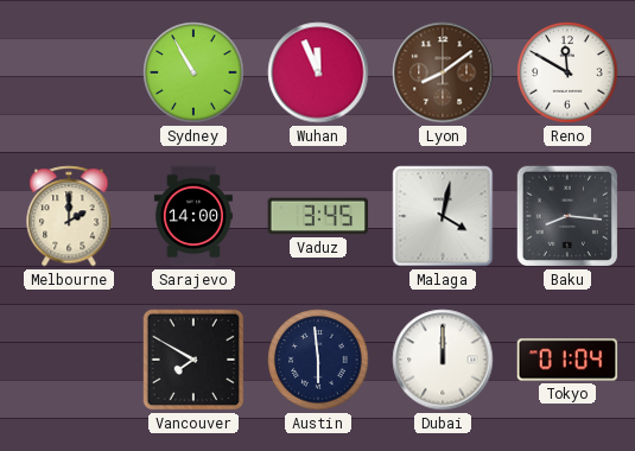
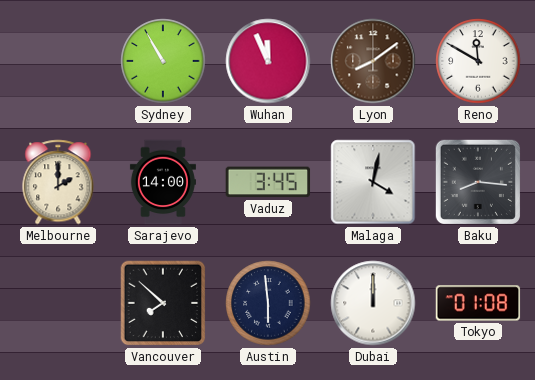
Vancouver: 7:50 -> 7:52 (163, 303)
Tokyo: 01:04 -> 01:08 (478, 303)
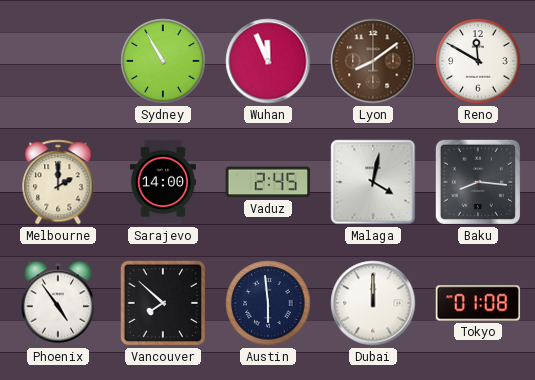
Vaduz: 3:45 -> 2:45 (268, 182)
Phoenix: none -> 4:54 (58, 303)
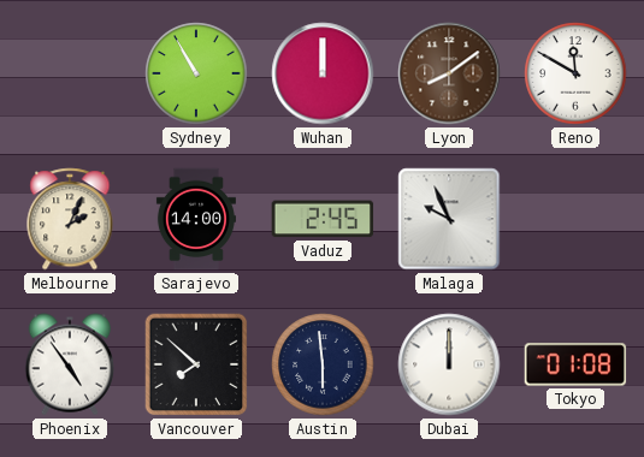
Wuhan: 11:56 -> 12:00 (323, 73)
Melbourne: 2:00 -> 2:04 (70, 219)
Malaga: 4:02 -> 9:56 (449, 219)
Baku: 8:16 -> none (478, 182)
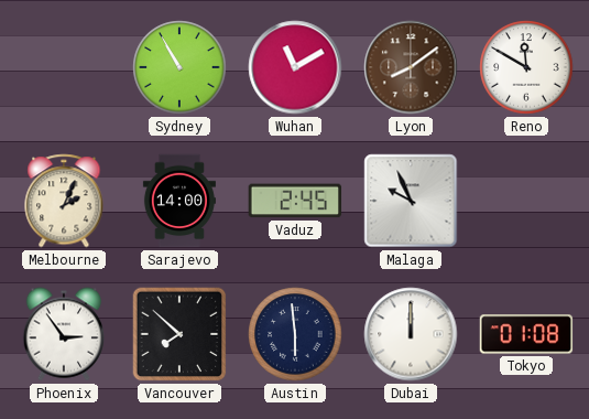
Wuhan: 12:00 -> 11:10 (295, 67)
Phoenix: 4:54 -> 2:54 (64, 334)
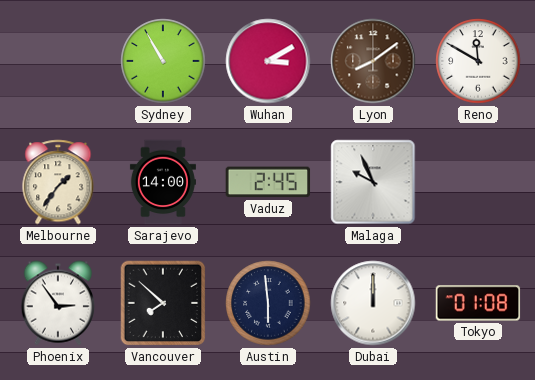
Wuhan: 11:10 -> 3:10 (268, 61)
Melbourne: 2:04 -> 1:36 (58, 182)
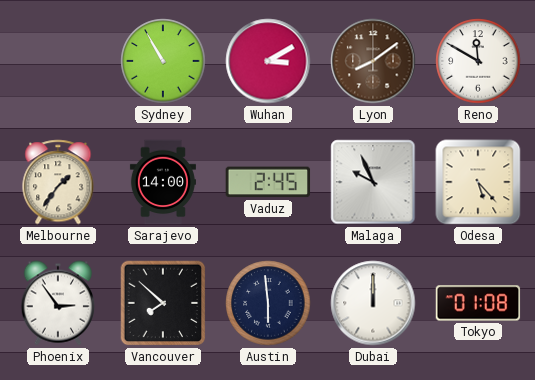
Odesa: none -> 5:23 (478, 182)
